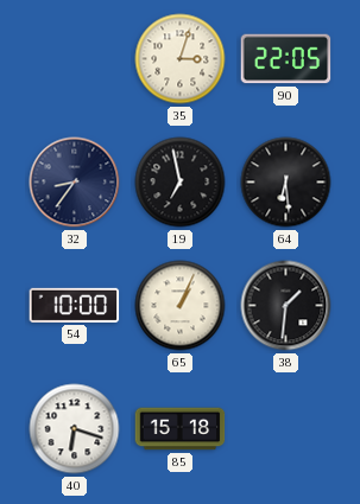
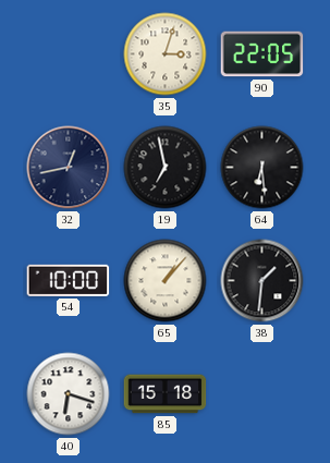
32: 8:36 -> 12:43 (69, 168)
65: 1:04 -> 1:07 (166, 281)
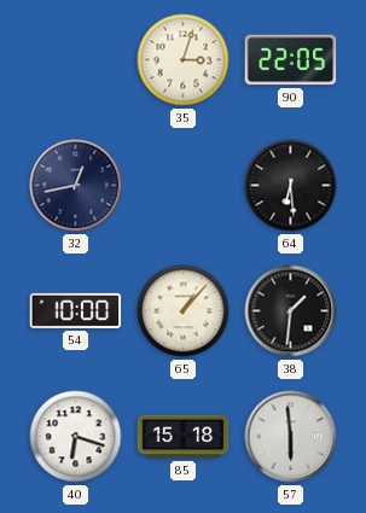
19: 6:58 -> none (166, 168)
57: none -> 5:59 (291, 437)
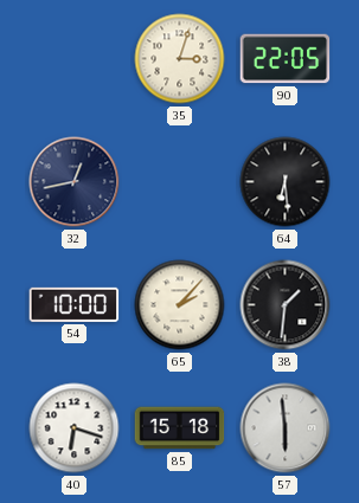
65: 1:07 -> 2:07 (180, 305)
